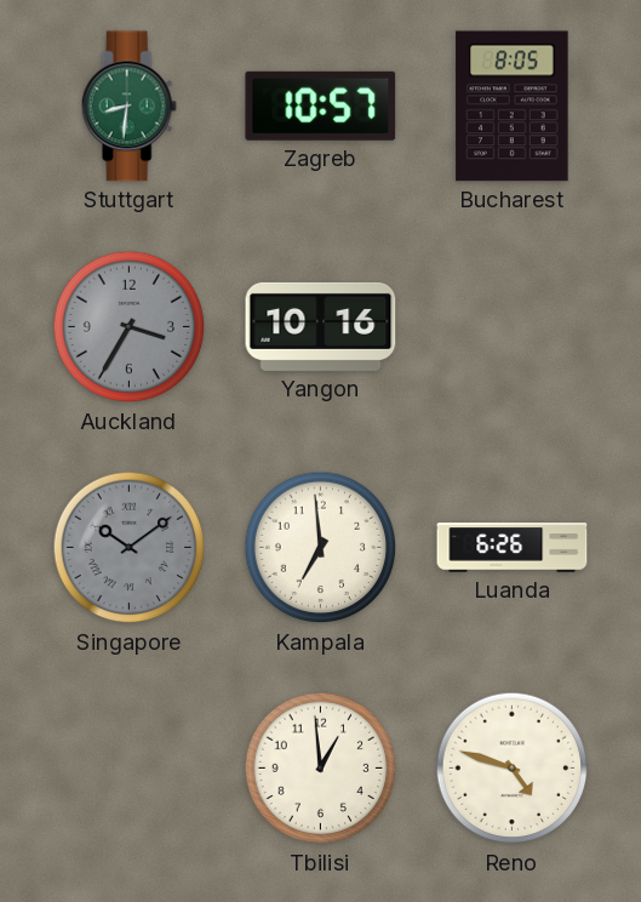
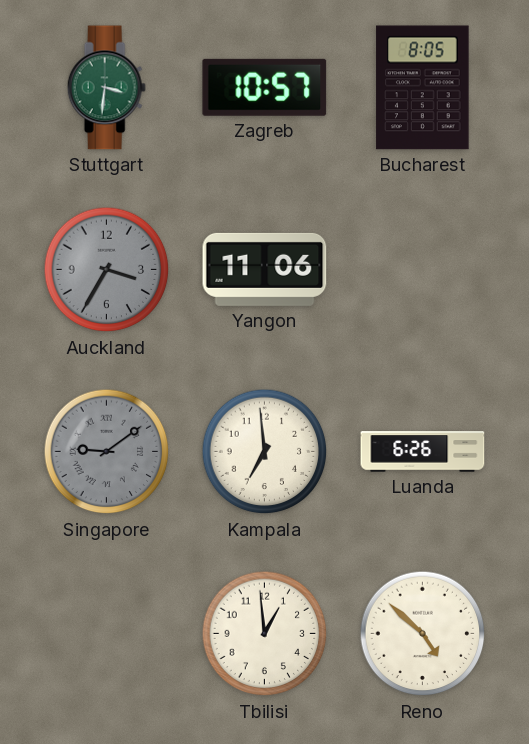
Stuttgart: 8:31 -> 3:31 (106, 88)
Yangon: 10:16 -> 11:06 (265, 269)
Singapore: 10:09 -> 9:09 (107, 452)
Reno: 4:48 -> 4:52 (423, 634)
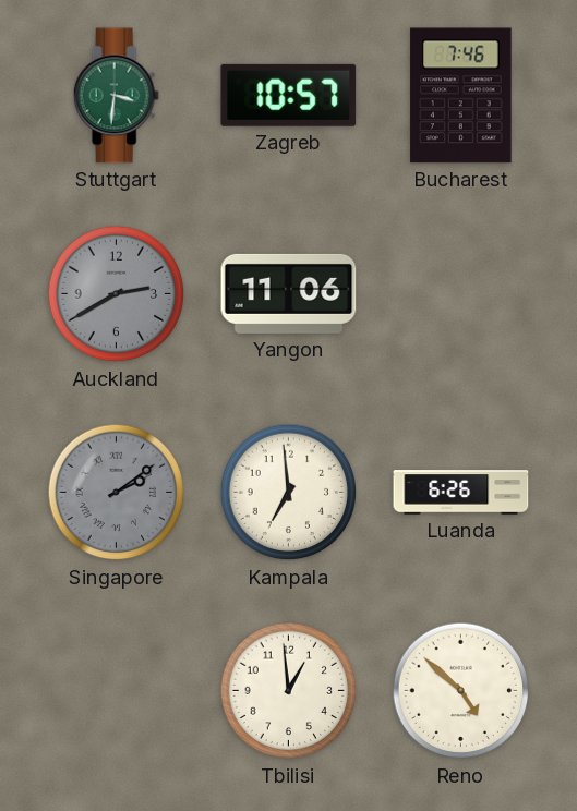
Bucharest: 8:05 -> 7:46 (461, 96)
Auckland: 3:35 -> 2:40 (117, 294)
Singapore: 9:09 -> 2:09 (117, 493)
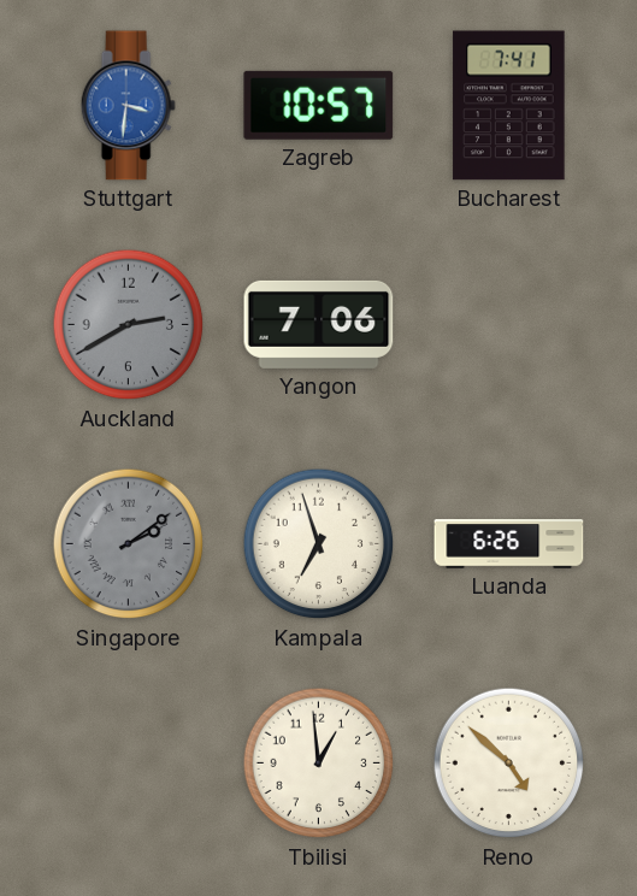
Stuttgart dial: green -> blue (128, 106)
Bucharest: 7:46 -> 7:41 (509, 106)
Yangon: 11:06 -> 7:06 (319, 324)
Kampala: 6:59 -> 6:57 (319, 544)
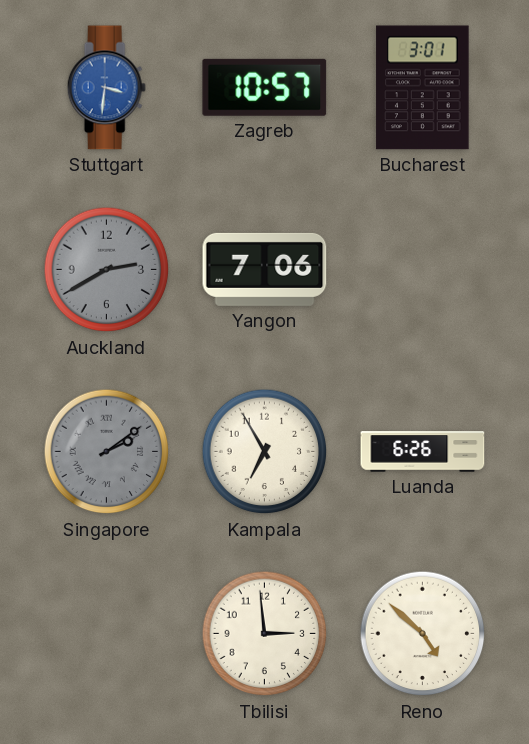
Bucharest: 7:41 -> 3:01 (423, 88)
Kampala: 6:57 -> 6:55 (265, 452)
Tbilisi: 12:59 -> 2:59 (265, 634)
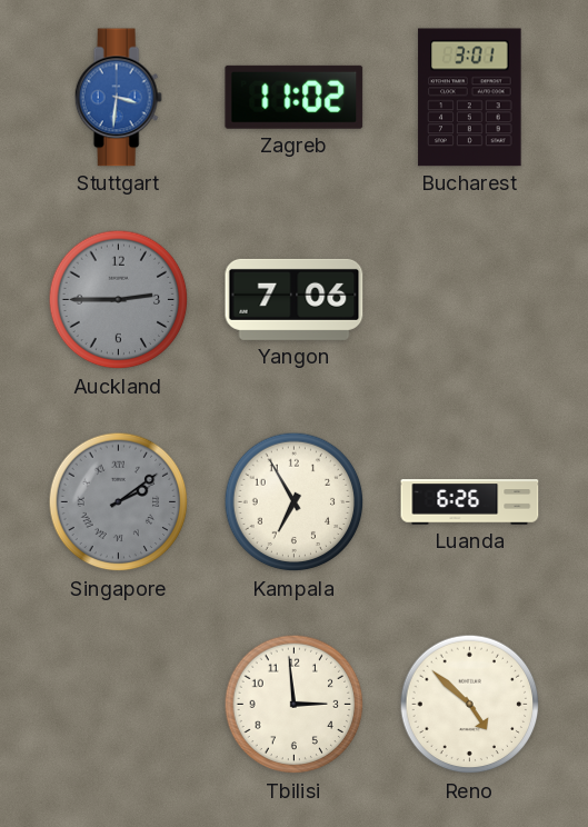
Zagreb: 10:57 -> 11:02 (295, 97)
Auckland: 2:40 -> 2:45 (119, 300)
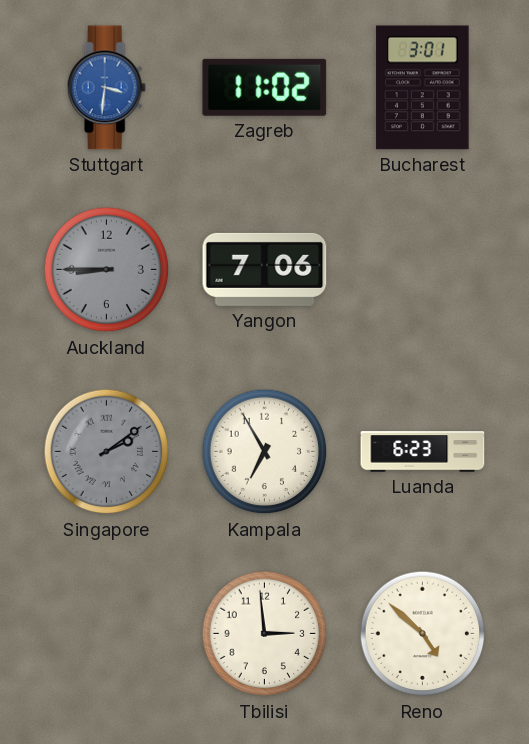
Auckland: 2:45 -> 8:45 (107, 270)
Luanda: 6:26 -> 6:23 (423, 452)
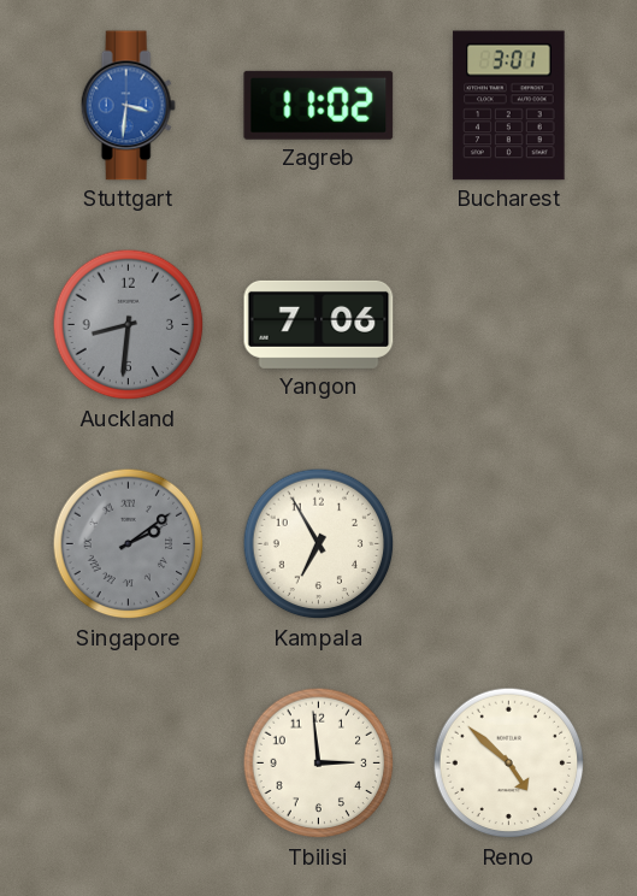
Auckland: 8:45 -> 8:31 (129, 325)
Luanda: 6:23 -> none (423, 452)
